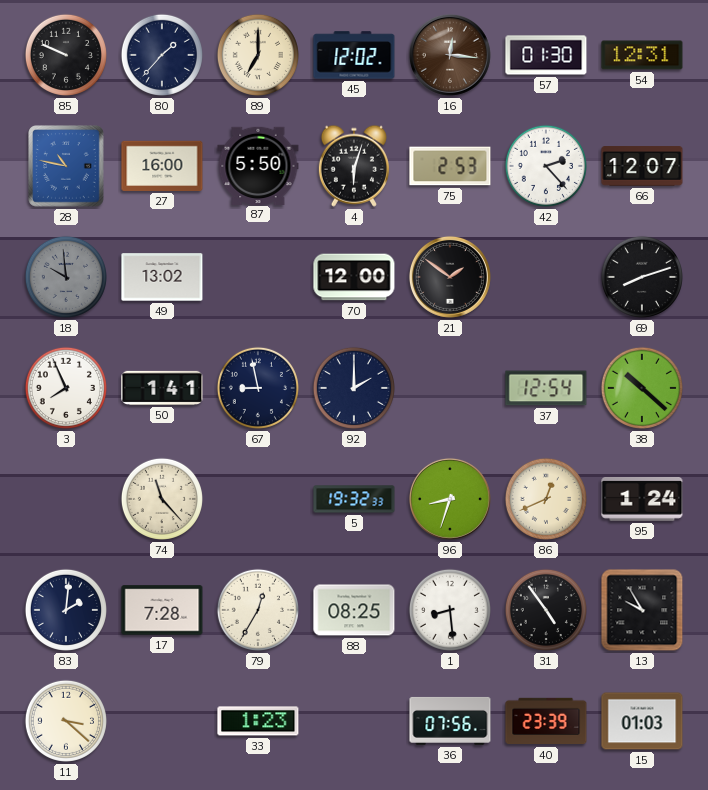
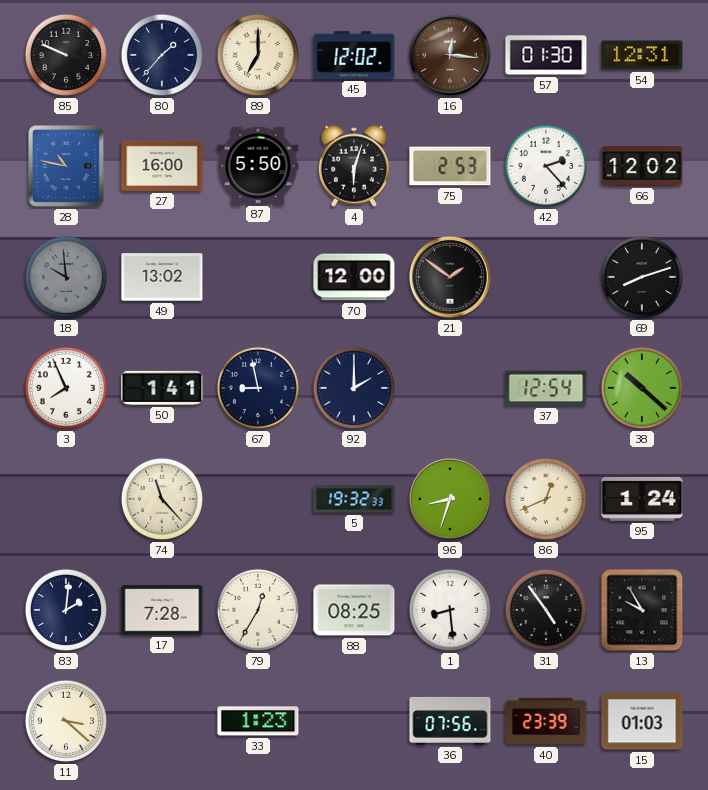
66: 12:07 -> 12:02 (642, 166)
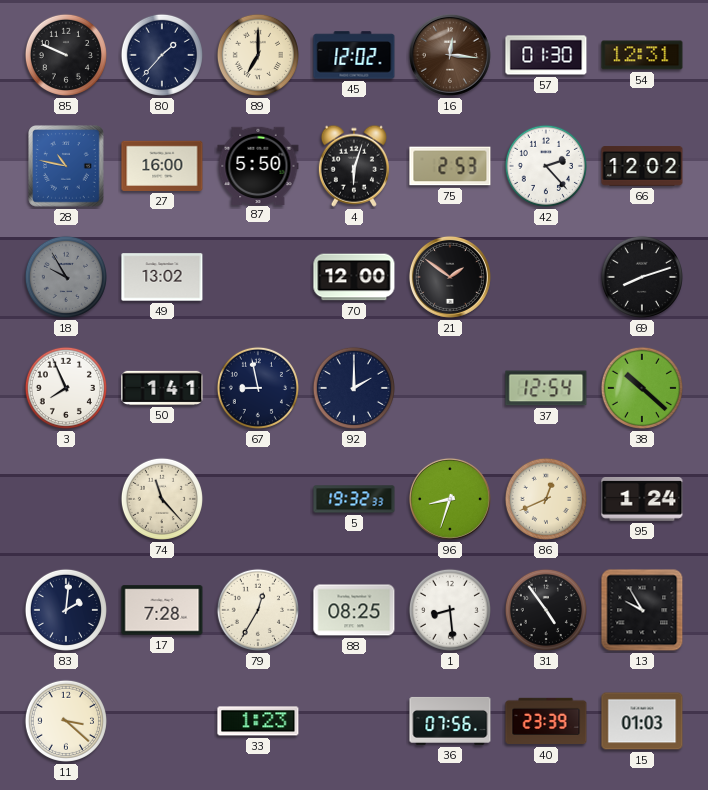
18: 9:59 -> 9:55 (66, 277)
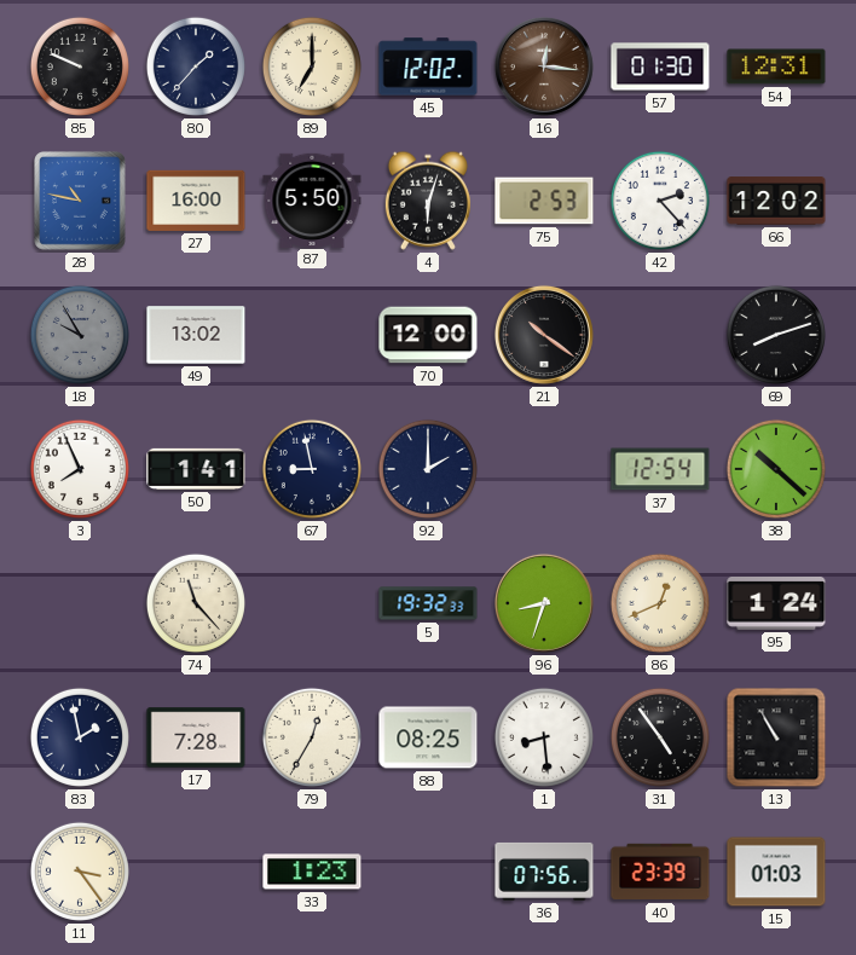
21: 1:51 -> 10:21 (544, 335)
83: 2:01 -> 1:58 (80, 737)
13: 9:55 -> 10:55 (776, 737)
11: 3:22 -> 3:24 (80, 872)
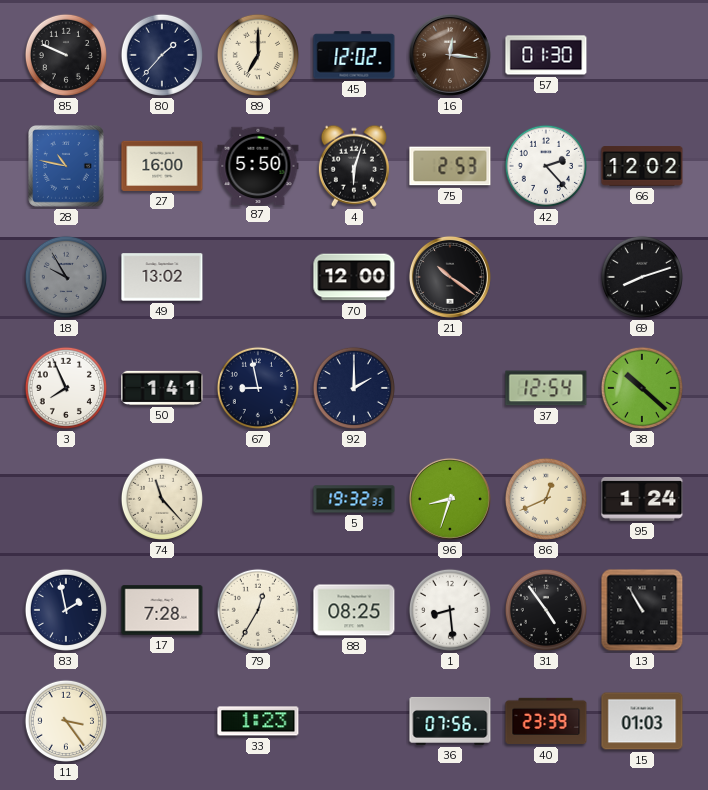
54: 12:31 -> none (776, 66)
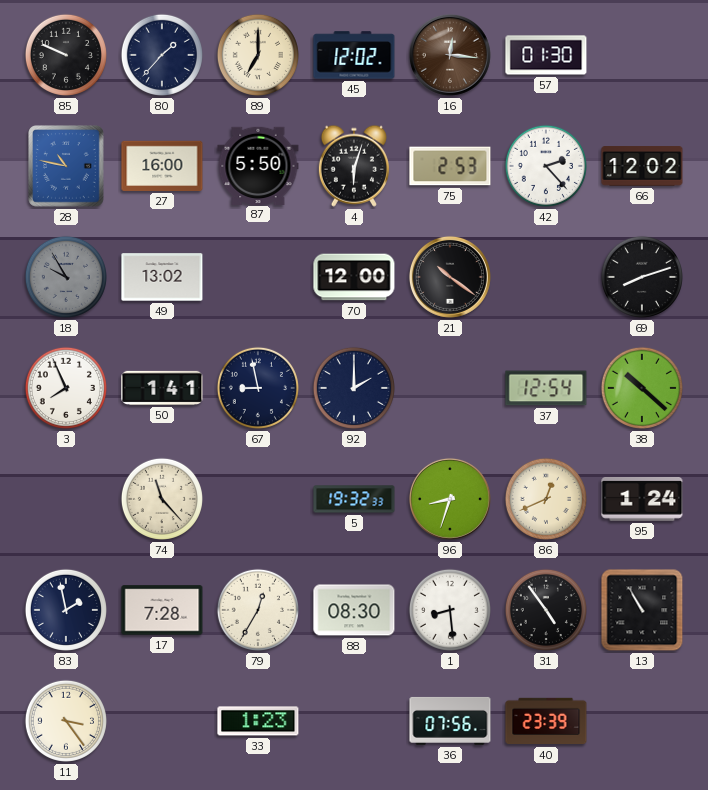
88: 08:25 -> 08:30 (354, 610)
15: 01:03 -> none (642, 721)
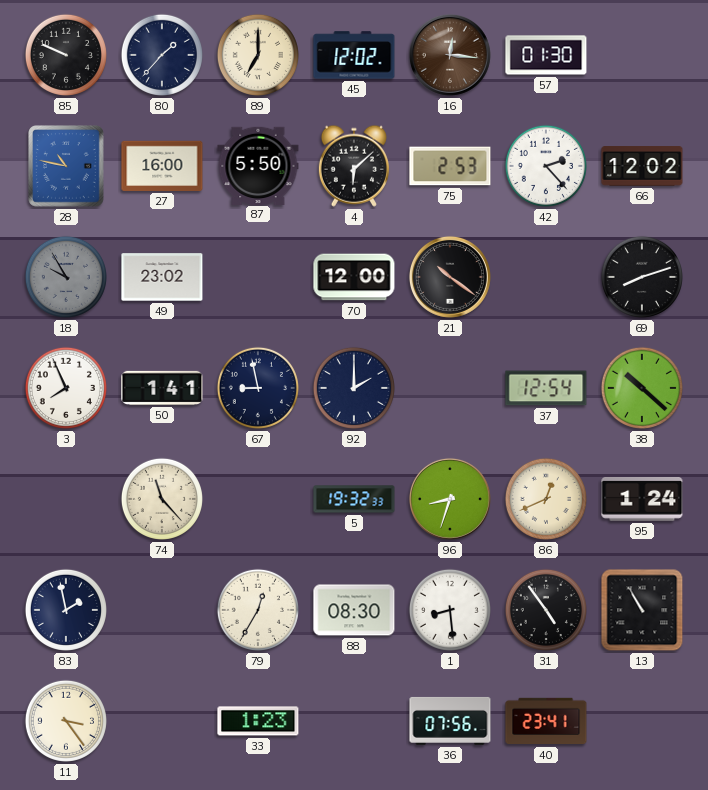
4: 6:03 -> 6:08 (354, 166)
49: 13:02 -> 23:02 (162, 277)
17: 7:28 -> none (162, 610)
40: 23:39 -> 23:41 (546, 721)
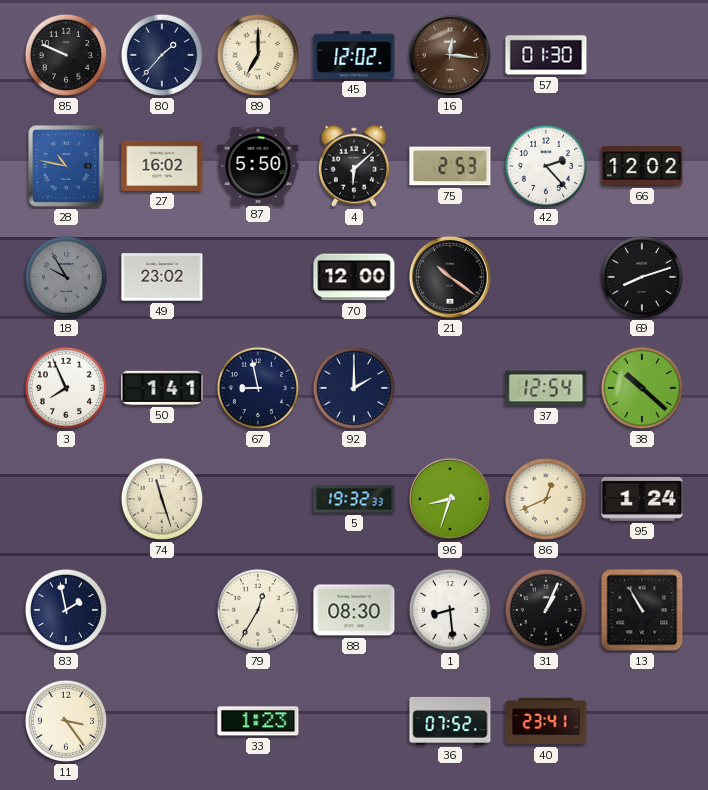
27: 16:00 -> 16:02 (162, 166)
74: 11:23 -> 11:27 (162, 499)
31: 4:54 -> 1:04 (546, 610)
36: 07:56 -> 07:52 (450, 721)
